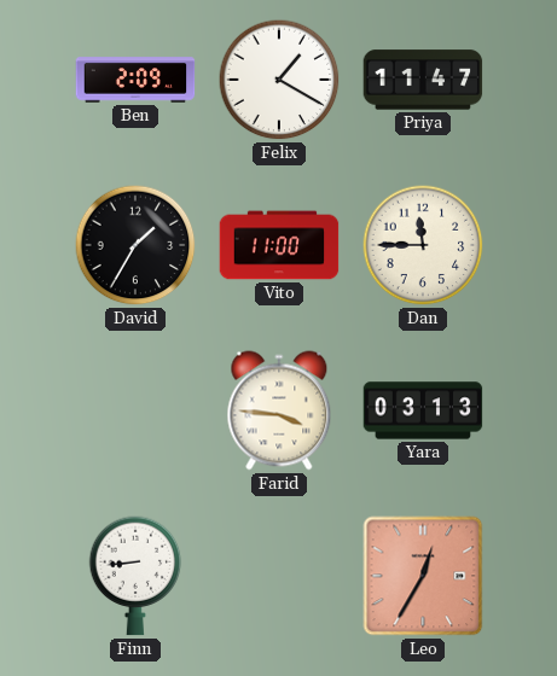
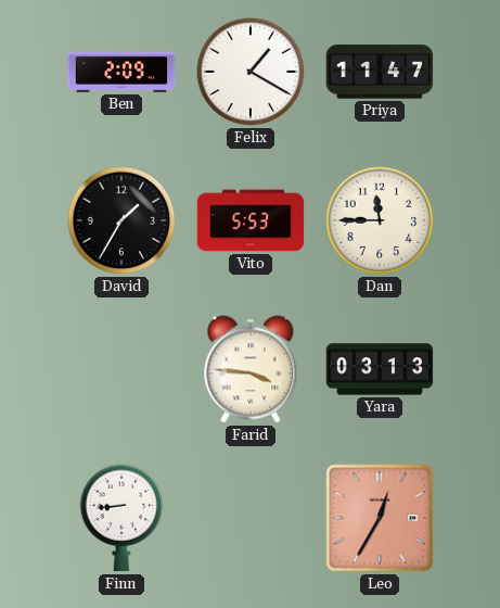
Vito: 11:00 -> 5:53 (251, 220)
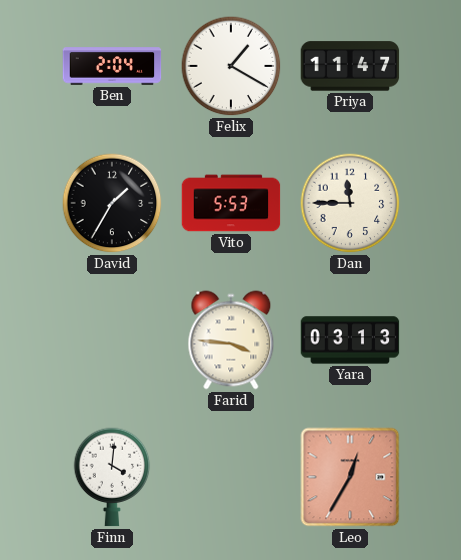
Ben: 2:09 -> 2:04 (112, 66)
Finn: 8:44 -> 4:01 (112, 477)
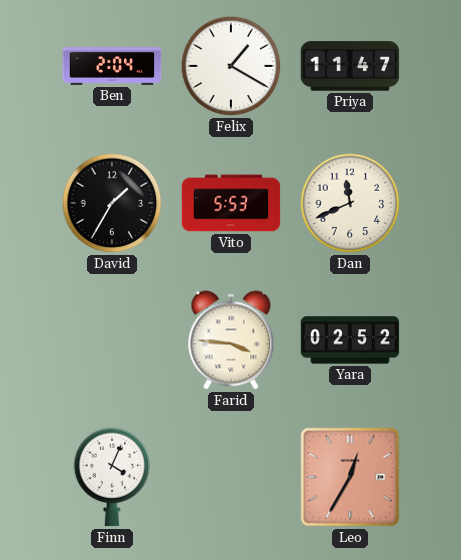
Dan: 11:45 -> 11:41 (350, 203)
Yara: 03:13 -> 02:52 (350, 340)
Finn: 4:01 -> 4:04 (112, 477)
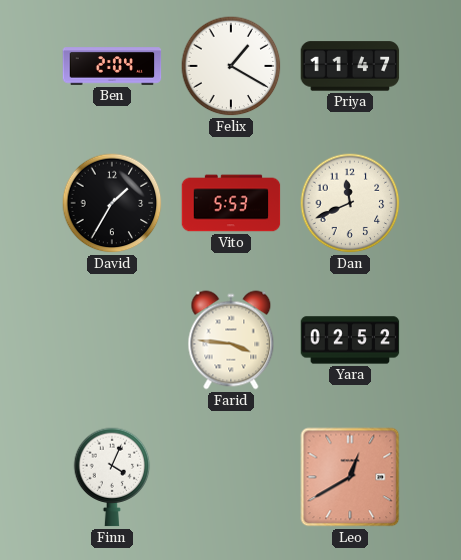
Leo: 12:35 -> 12:40 (350, 477)
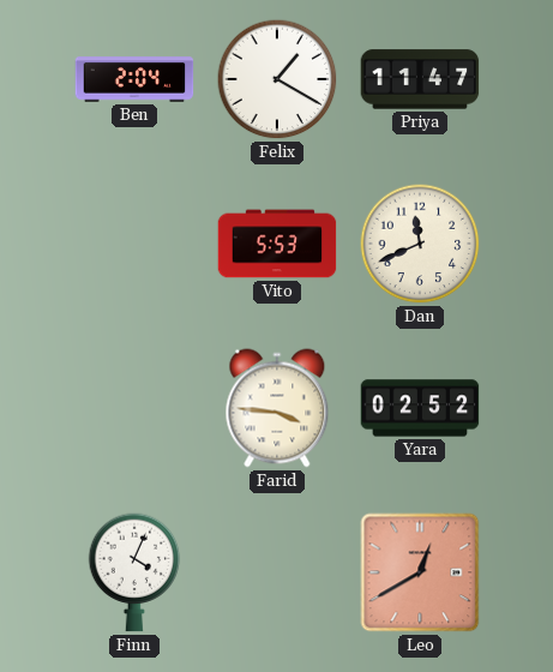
David: 1:35 -> none (112, 203)
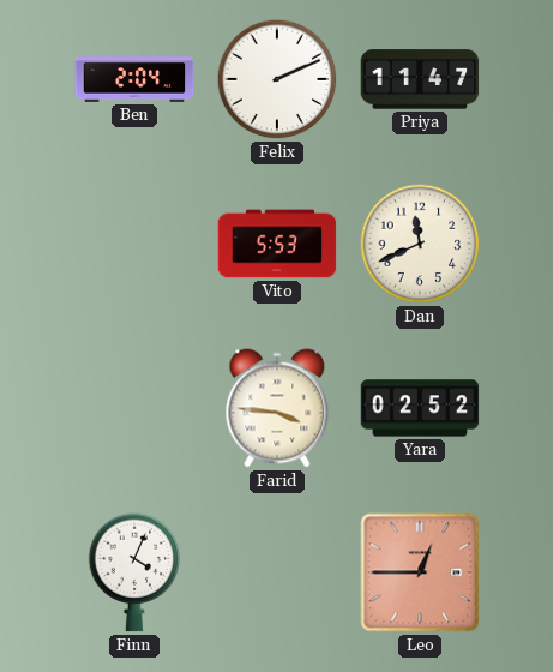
Felix: 1:20 -> 2:11 (277, 79)
Leo: 12:40 -> 12:45 (420, 572)
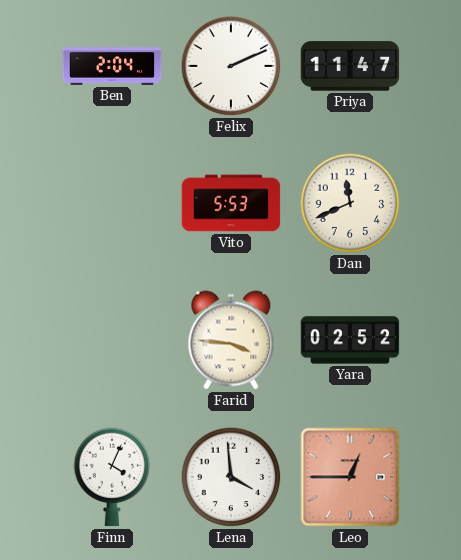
Lena: none -> 3:59 (231, 477)
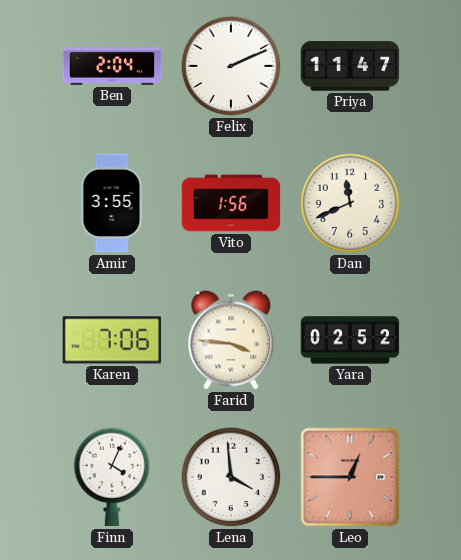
Amir: none -> 3:55 (112, 203)
Vito: 5:53 -> 1:56 (231, 203)
Karen: none -> 7:06 (112, 340)
